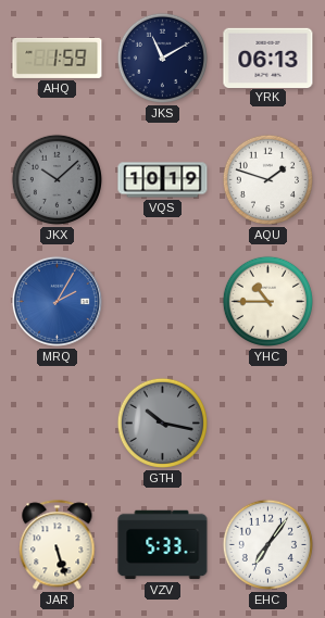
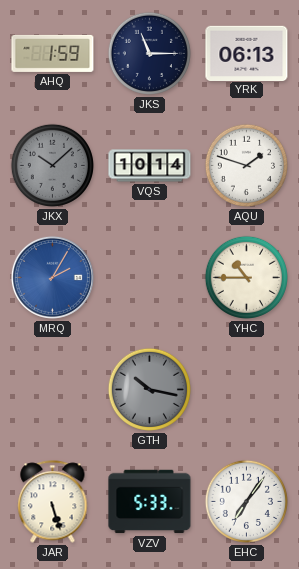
JKS: 11:10 -> 11:15 (149, 53)
VQS: 10:19 -> 10:14 (150, 166)
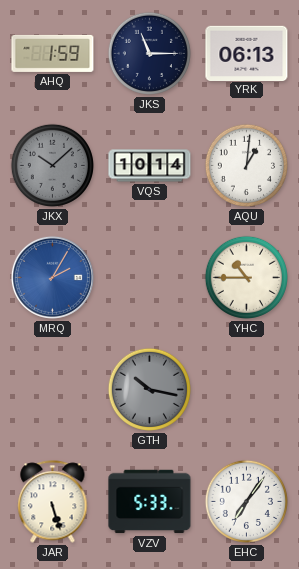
AQU: 1:48 -> 1:01 (246, 165)
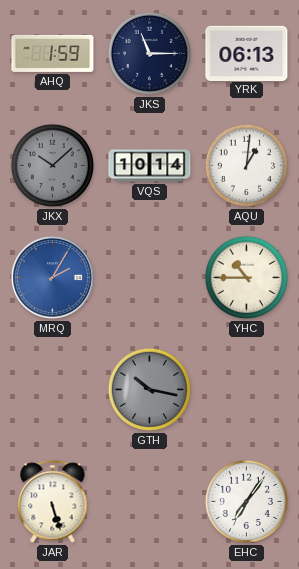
VZV: 5:33 -> none (150, 502)
